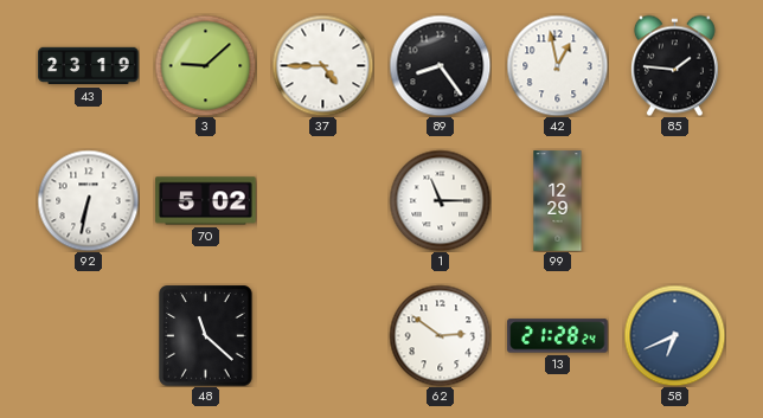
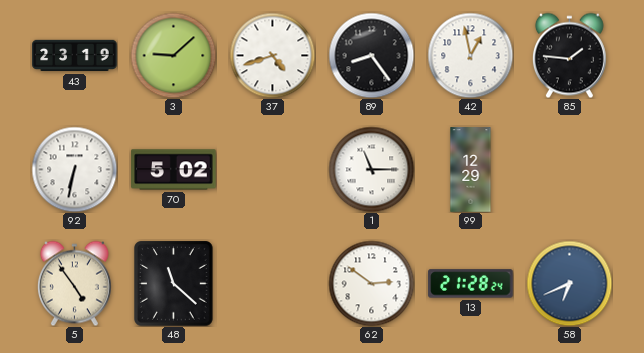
37: 4:45 -> 4:42 (272, 55)
5: none -> 4:54 (74, 283)
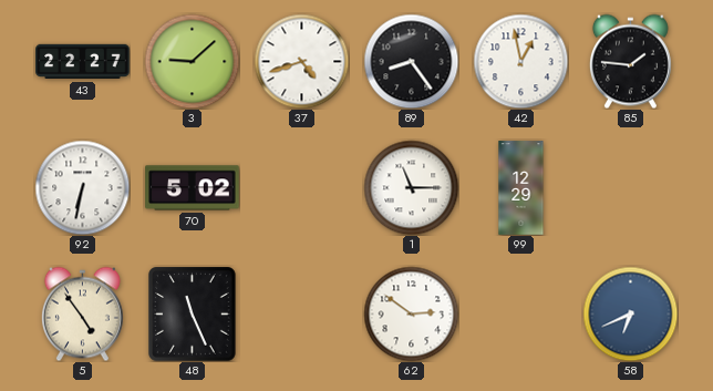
43: 23:19 -> 22:27 (83, 62)
48: 11:22 -> 11:26 (193, 315)
13: 21:28 -> none (471, 284)
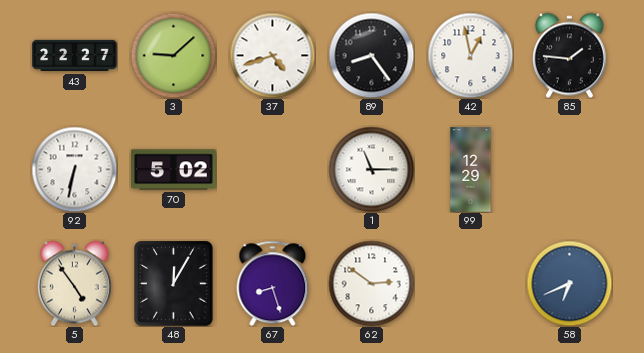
48: 11:26 -> 12:05 (174, 284)
67: none -> 8:27 (273, 283)
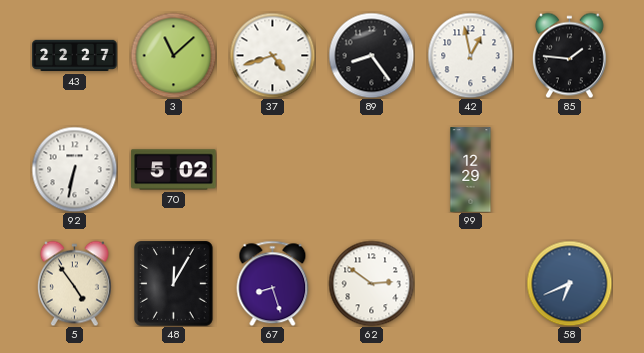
3: 9:08 -> 11:08 (173, 55)
1: 11:15 -> none (371, 169)
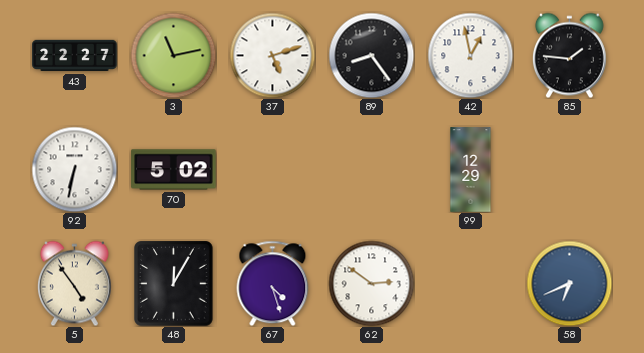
3: 11:08 -> 11:13 (173, 55)
37: 4:42 -> 5:12 (272, 55)
67: 8:27 -> 4:27 (273, 283)
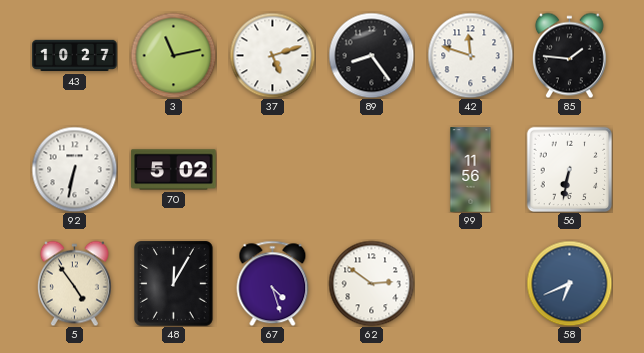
43: 22:27 -> 10:27 (75, 56)
42: 12:58 -> 11:48 (470, 55)
99: 12:29 -> 11:56 (471, 170)
56: none -> 6:32 (569, 169)
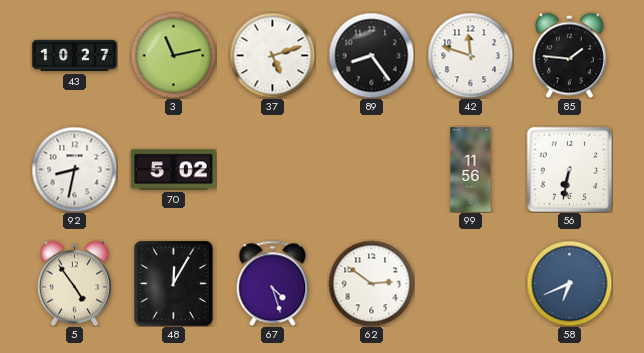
92: 6:32 -> 8:32 (74, 169)
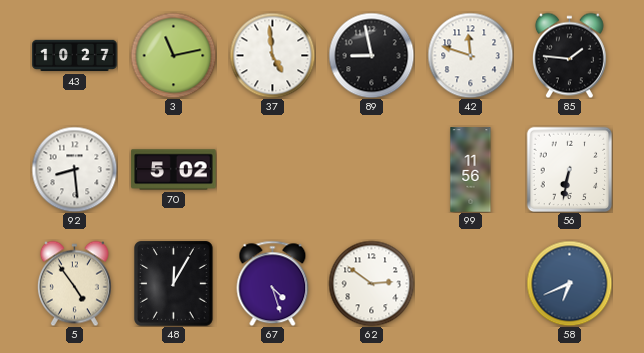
37: 5:12 -> 4:59 (272, 55)
89: 8:24 -> 8:58 (371, 55)
92: 8:32 -> 8:29 (74, 169)
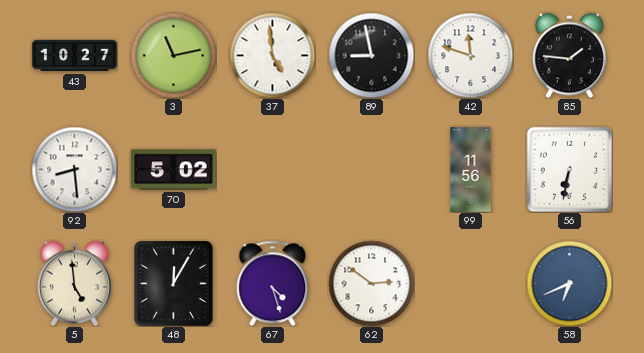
5: 4:54 -> 4:59 (74, 283)
